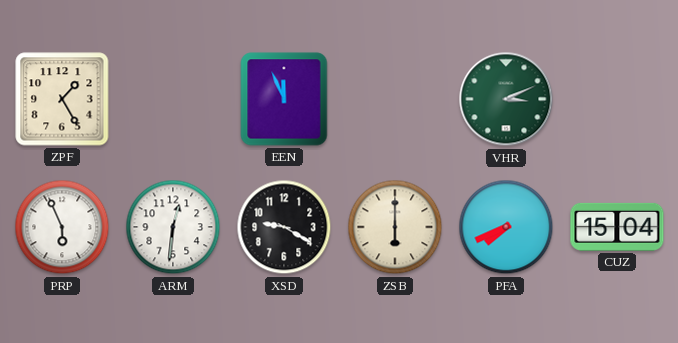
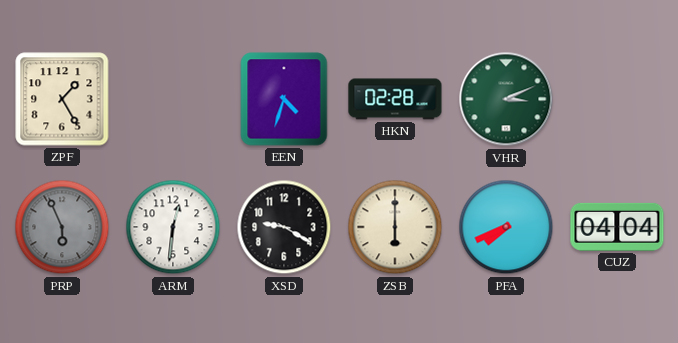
EEN: 11:56 -> 4:33 (284, 99)
HKN: none -> 02:28 (395, 99)
PRP dial: white -> grey (62, 227)
CUZ: 15:04 -> 04:04 (617, 227)
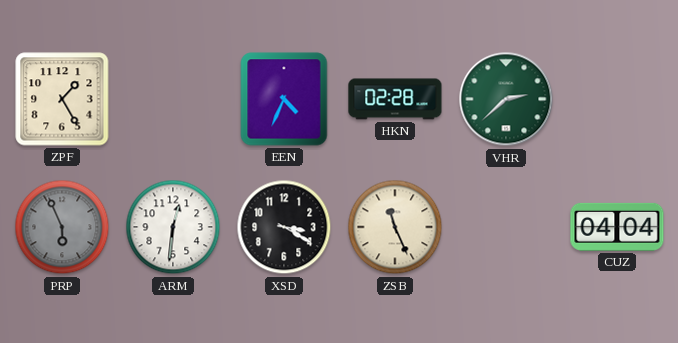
EEN: 4:33 -> 4:34 (284, 99)
VHR: 3:11 -> 2:38 (506, 99)
XSD: 9:20 -> 3:20 (284, 227)
ZSB: 6:00 -> 11:26 (395, 227)
PFA: 7:41 -> none (506, 227)
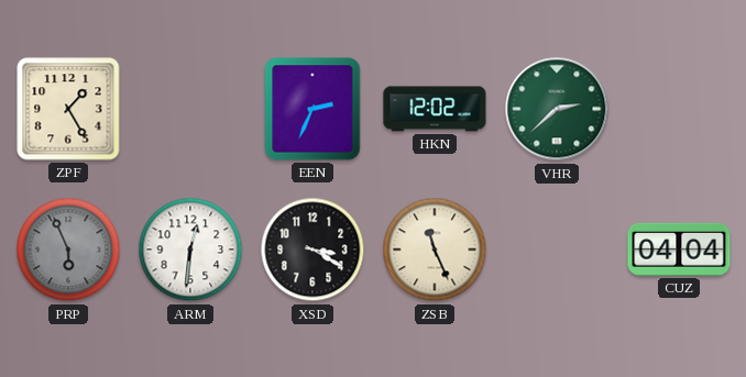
EEN: 4:34 -> 2:34 (312, 109)
HKN: 02:28 -> 12:02 (435, 109)
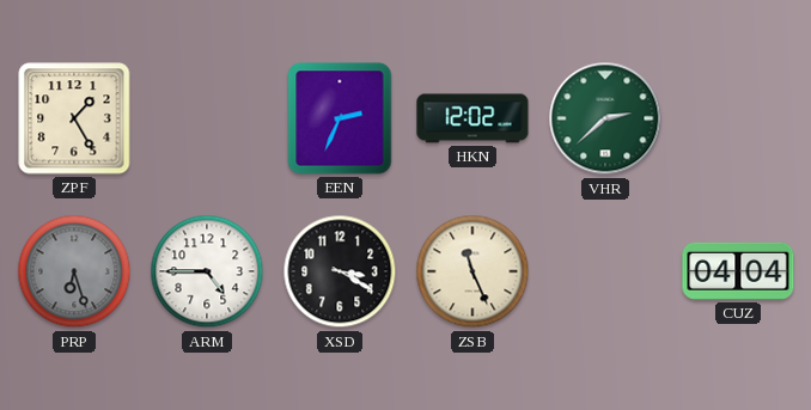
PRP: 5:56 -> 6:27 (74, 271)
ARM: 12:31 -> 4:45 (207, 271)
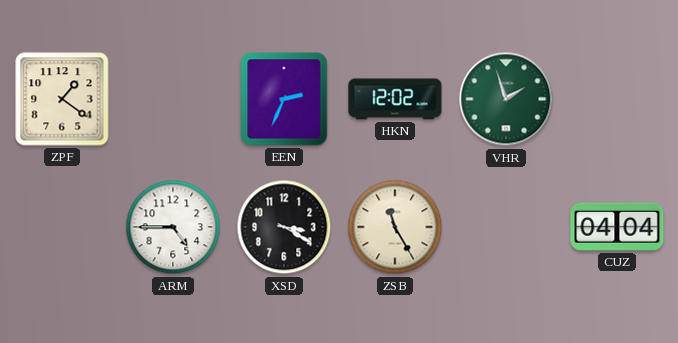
ZPF: 1:25 -> 1:21 (62, 99)
VHR: 2:38 -> 1:57 (506, 99)
PRP: 6:27 -> none (74, 271)
ZSB: 11:26 -> 11:25 (395, 227)
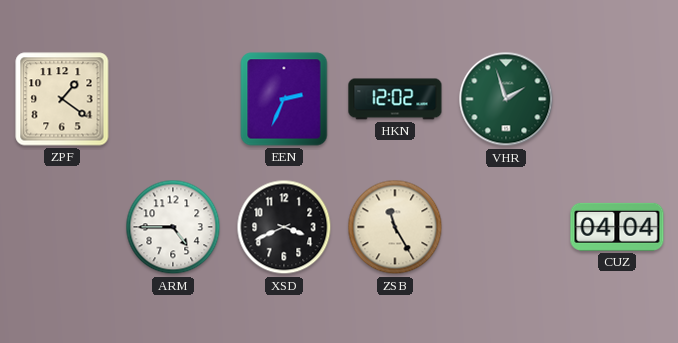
XSD: 3:20 -> 3:41 (284, 227)
